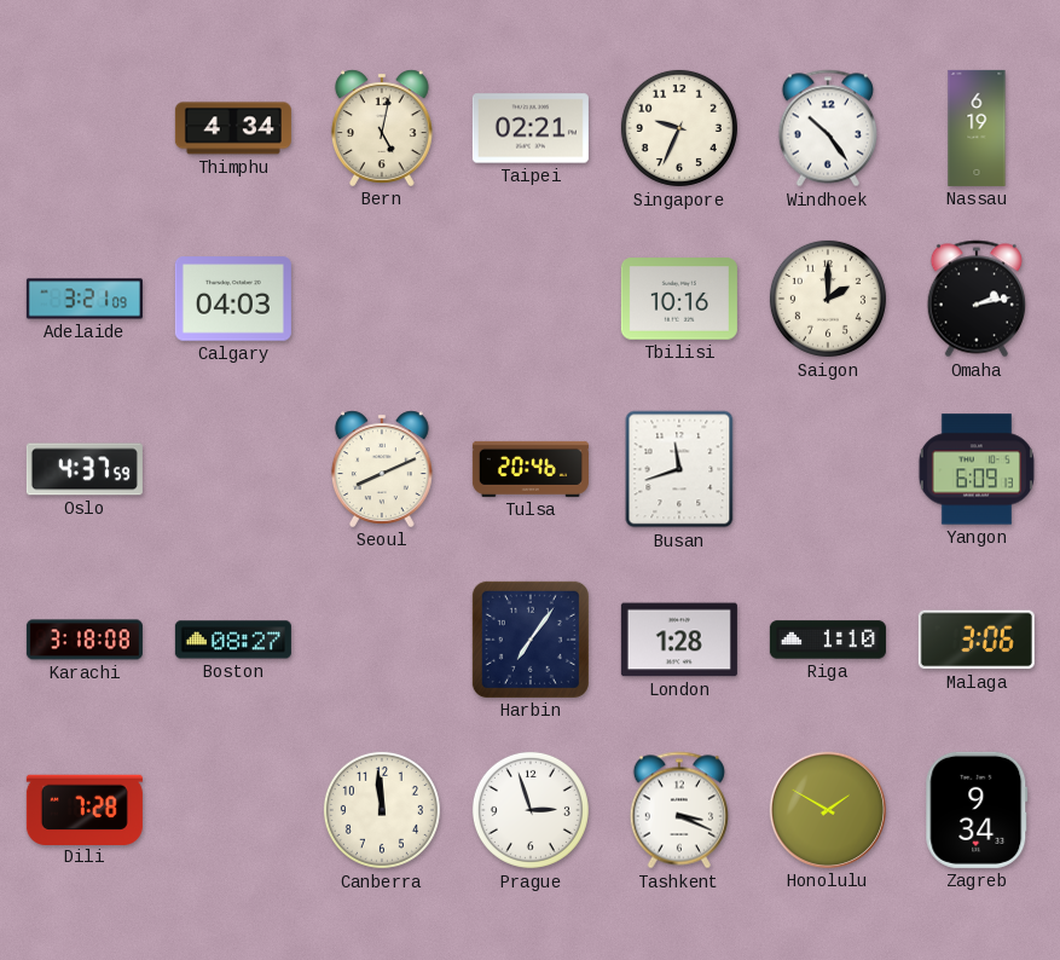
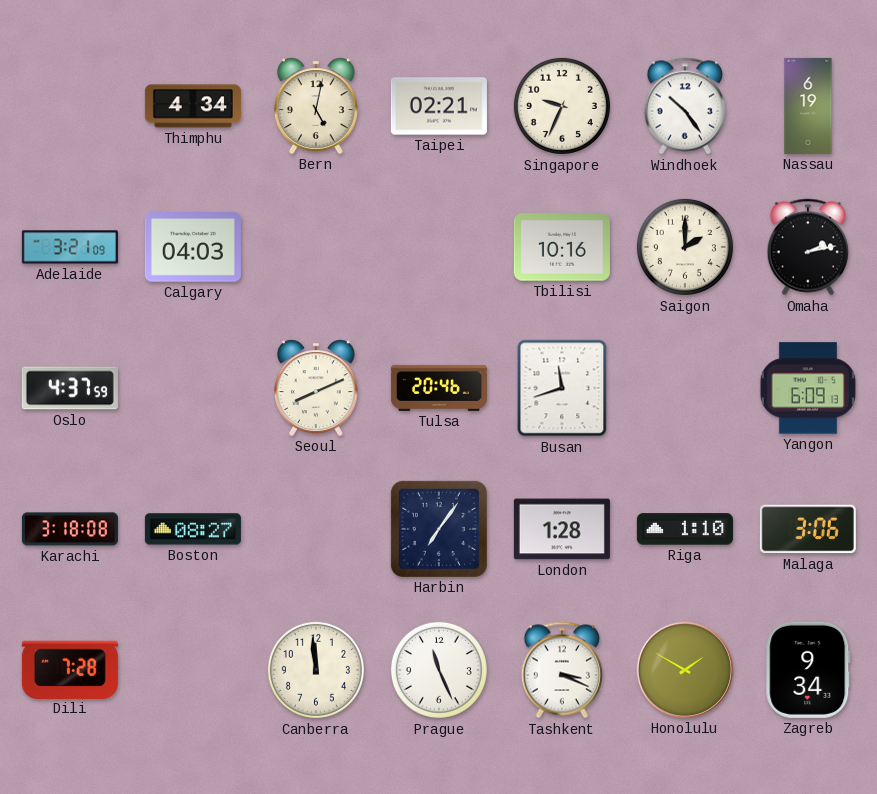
Prague: 2:57 -> 11:26 (439, 670)
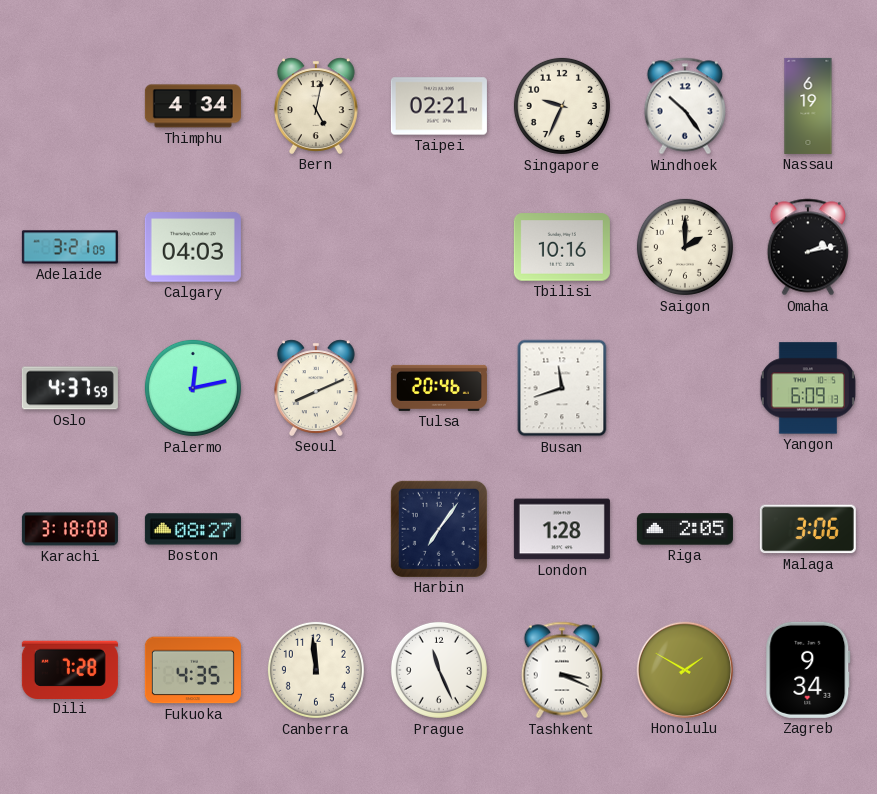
Palermo: none -> 12:13 (193, 388)
Riga: 1:10 -> 2:05 (685, 529)
Fukuoka: none -> 4:35 (193, 670)
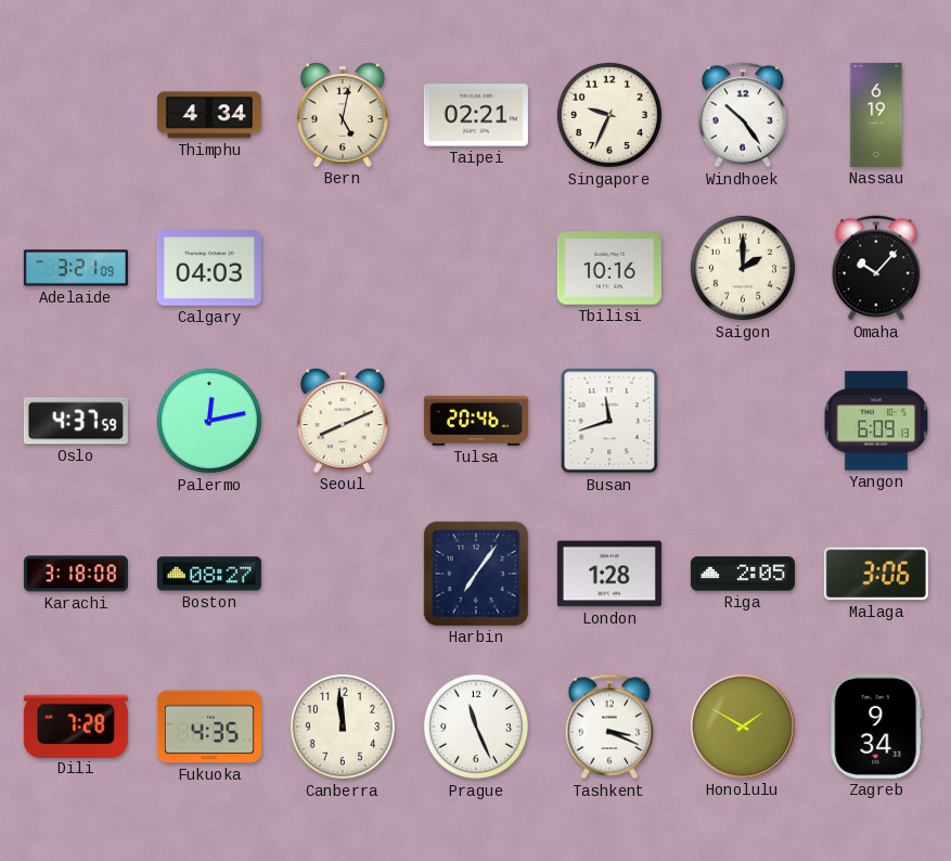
Omaha: 2:13 -> 10:07 (875, 268)
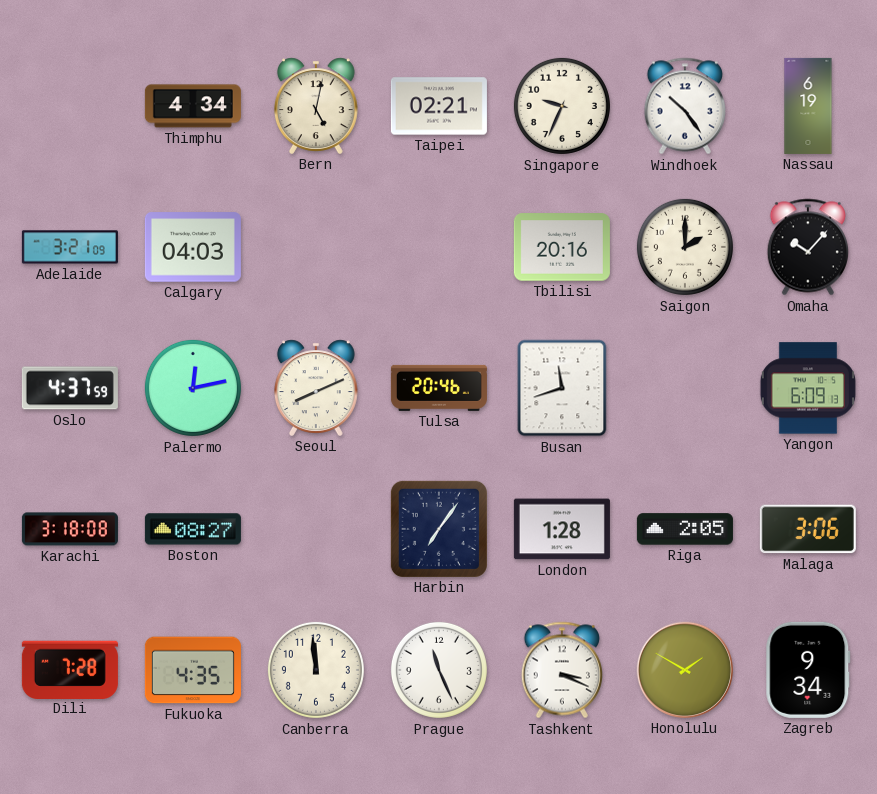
Tbilisi: 10:16 -> 20:16 (562, 247)
